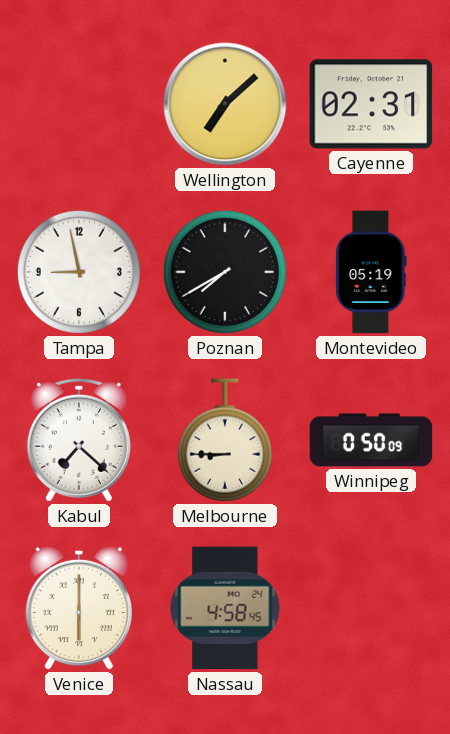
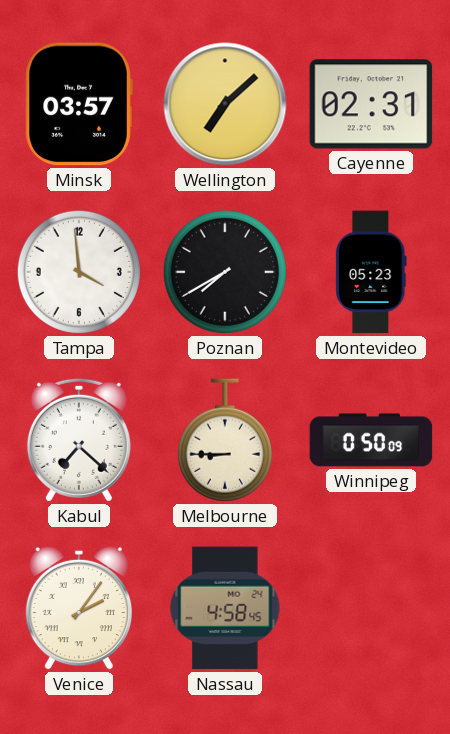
Minsk: none -> 03:57 (79, 104)
Tampa: 8:58 -> 3:59 (79, 272)
Montevideo: 05:19 -> 05:23 (371, 272)
Venice: 6:00 -> 2:06 (79, 608)
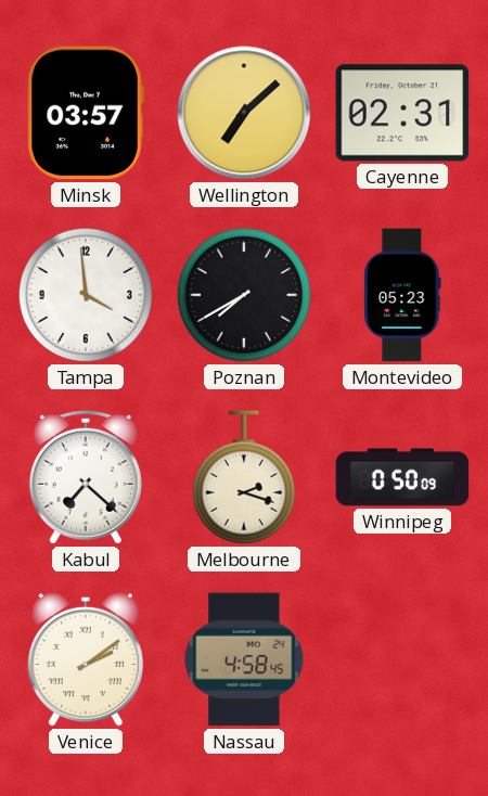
Melbourne: 8:45 -> 2:18 (244, 477)
Venice: 2:06 -> 2:09 (86, 659)
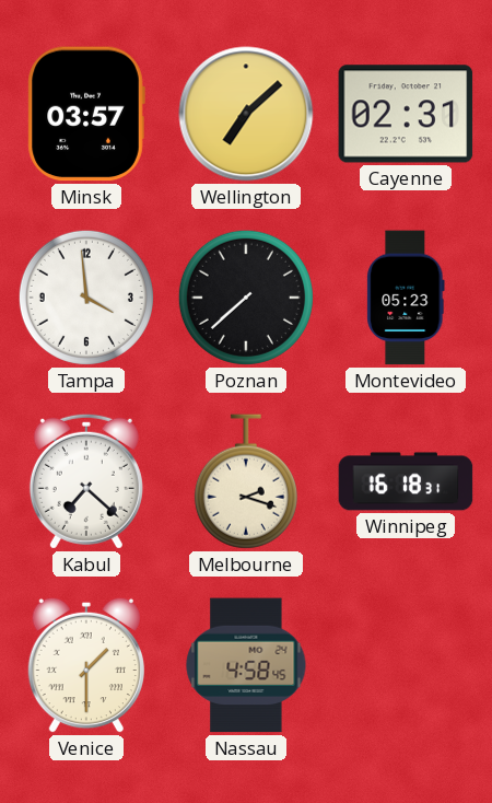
Poznan: 7:40 -> 7:38 (246, 298)
Winnipeg: 0:50 -> 16:18 (406, 481)
Venice: 2:09 -> 1:30 (86, 665)
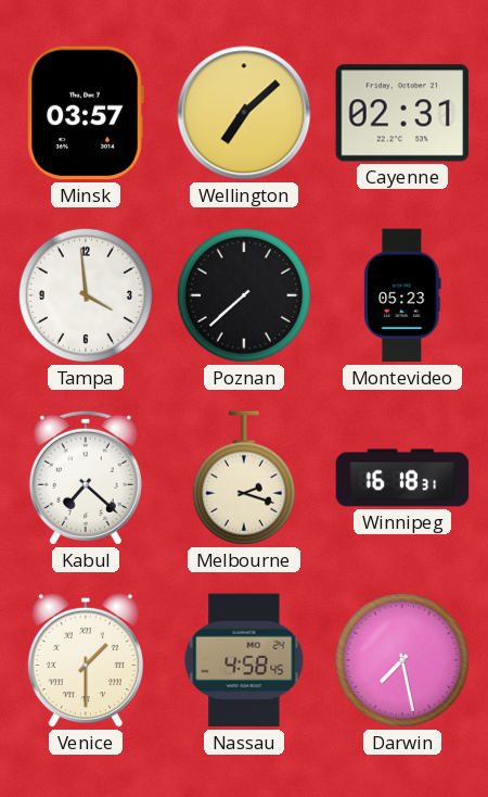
Darwin: none -> 7:28 (402, 660)
